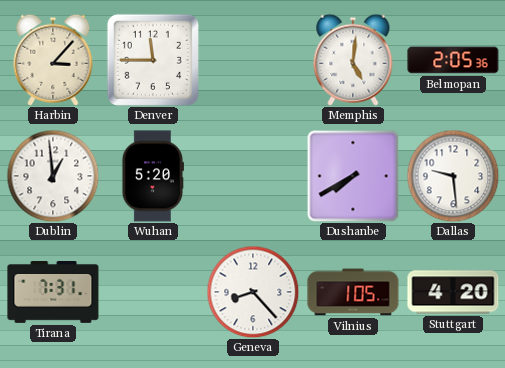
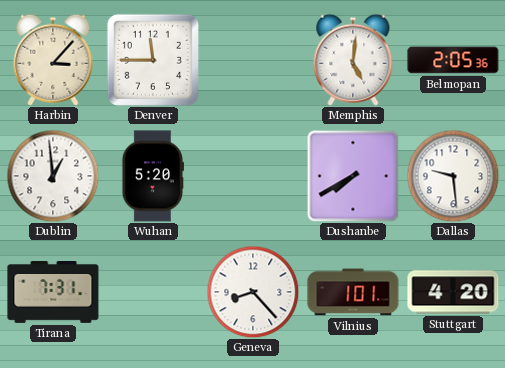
Vilnius: 1:05 -> 1:01 (353, 292)
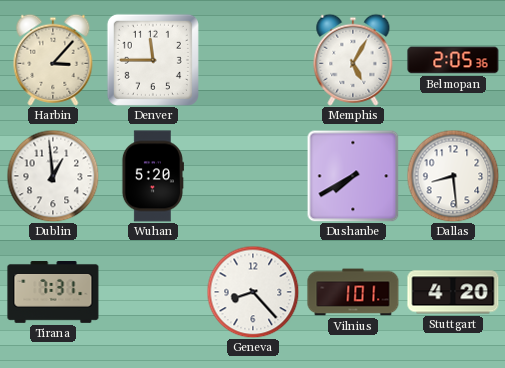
Memphis: 5:01 -> 5:05 (353, 60)
Dallas: 9:29 -> 8:29 (453, 176)
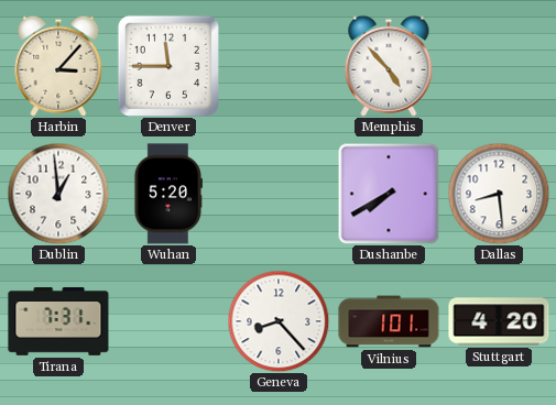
Memphis: 5:05 -> 4:53 (389, 66)
Belmopan: 2:05 -> none (453, 60)
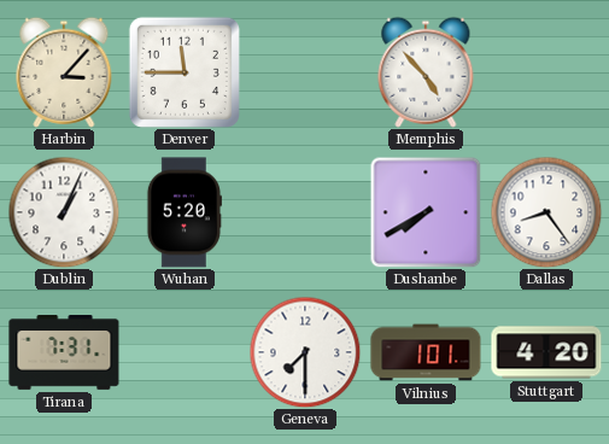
Dublin: 12:59 -> 1:04 (64, 212)
Dallas: 8:29 -> 8:24 (546, 212)
Geneva: 8:23 -> 7:30 (305, 352)
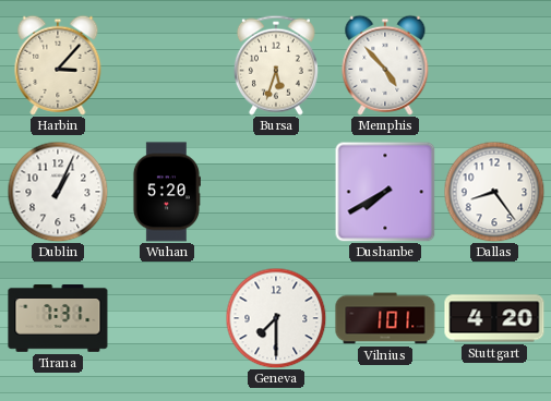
Denver: 11:45 -> none (185, 72)
Bursa: none -> 5:33 (276, 65)
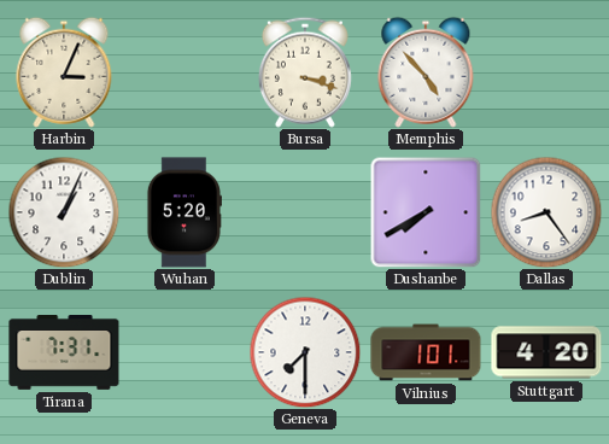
Harbin: 3:07 -> 3:04 (64, 72)
Bursa: 5:33 -> 3:18 (305, 72)
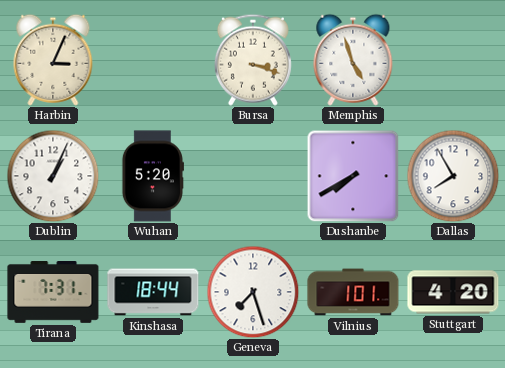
Memphis: 4:53 -> 4:57 (353, 60)
Dallas: 8:24 -> 7:55 (453, 176)
Kinshasa: none -> 18:44 (153, 292)
Geneva: 7:30 -> 7:27 (253, 292)
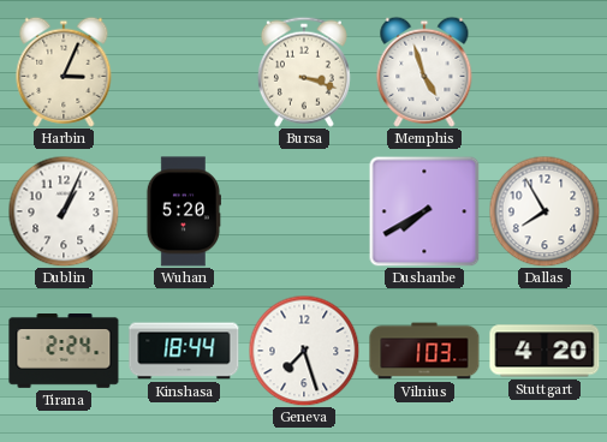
Tirana: 7:31 -> 2:24 (64, 352)
Vilnius: 1:01 -> 1:03 (424, 351)
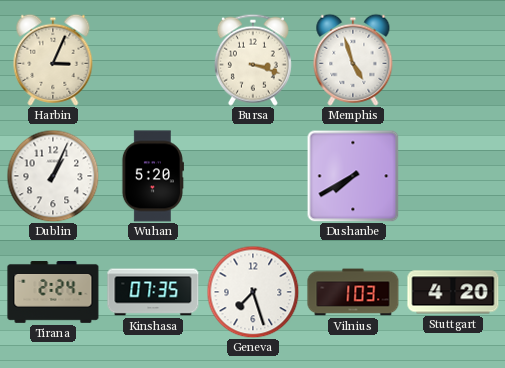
Dallas: 7:55 -> none (544, 211)
Kinshasa: 18:44 -> 07:35 (153, 292)
